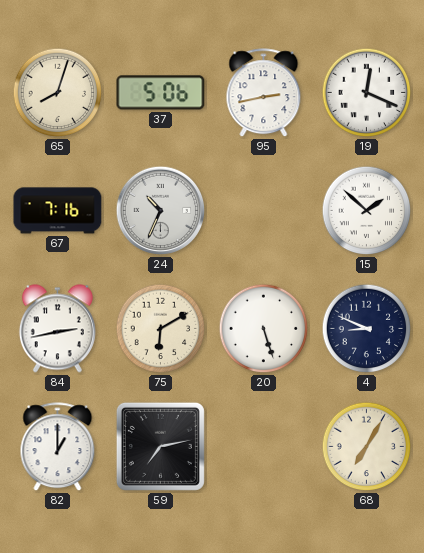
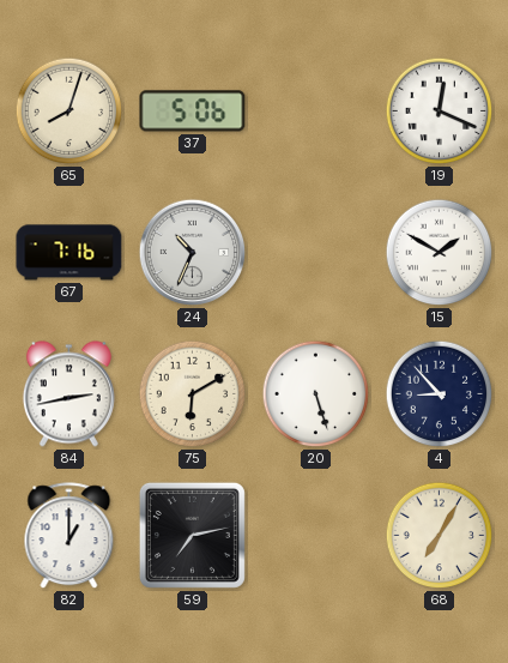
95: 2:43 -> none (264, 93)
15: 1:52 -> 1:50 (440, 253)
4: 8:49 -> 8:53 (440, 394)
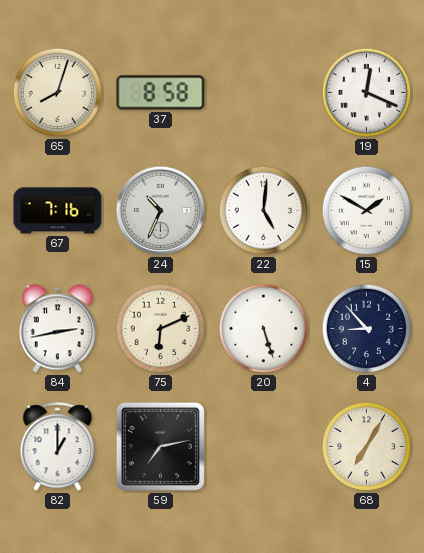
37: 5:06 -> 8:58 (161, 93)
22: none -> 5:01 (264, 211)
75: 6:10 -> 6:11 (161, 329)
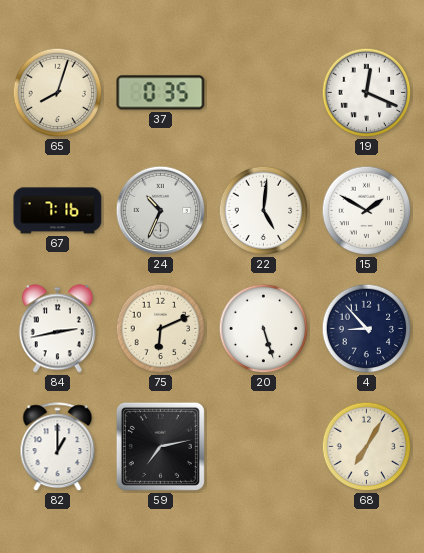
37: 8:58 -> 0:35 (161, 93)
